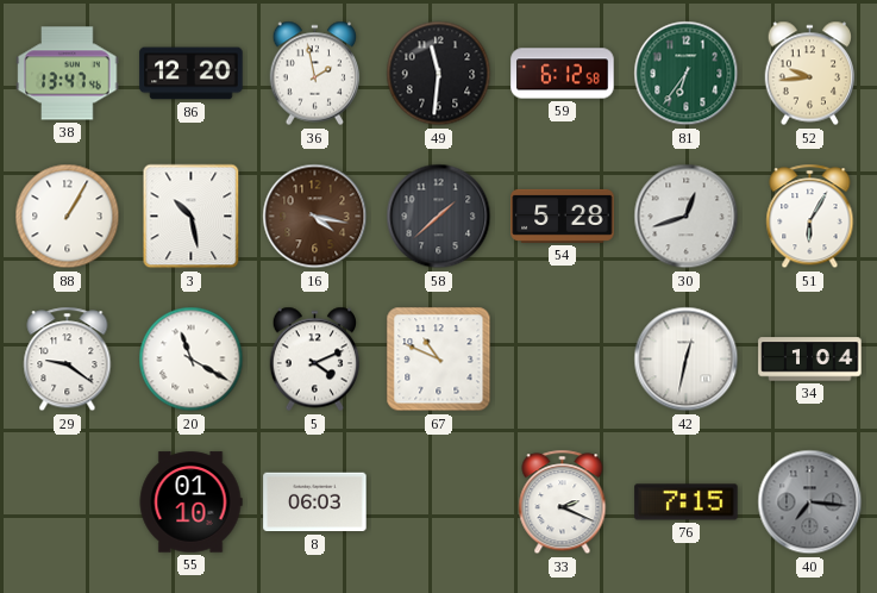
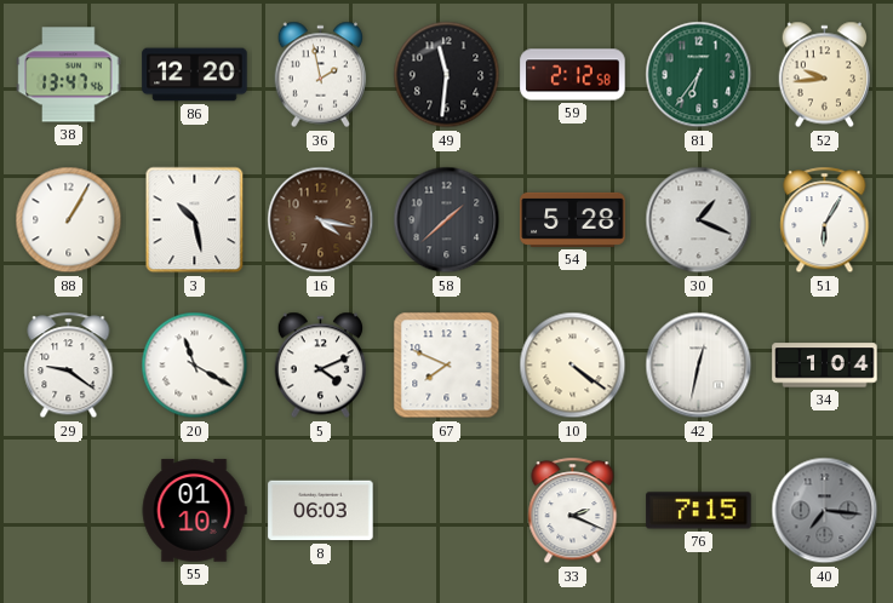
59: 6:12 -> 2:12 (573, 75)
30: 12:42 -> 1:19 (699, 220)
67: 10:49 -> 7:49 (447, 366)
10: none -> 4:21 (573, 366)
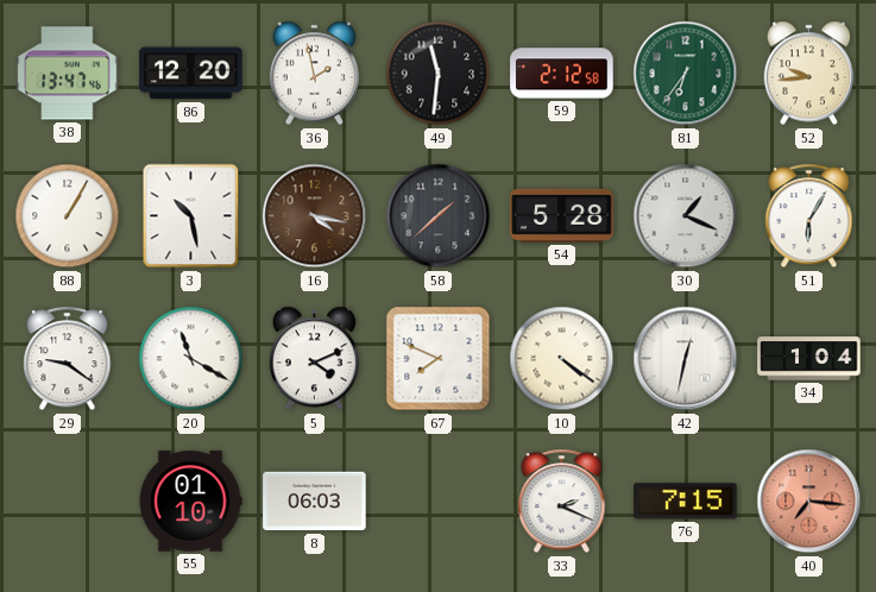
40 dial: grey -> salmon (809, 502)
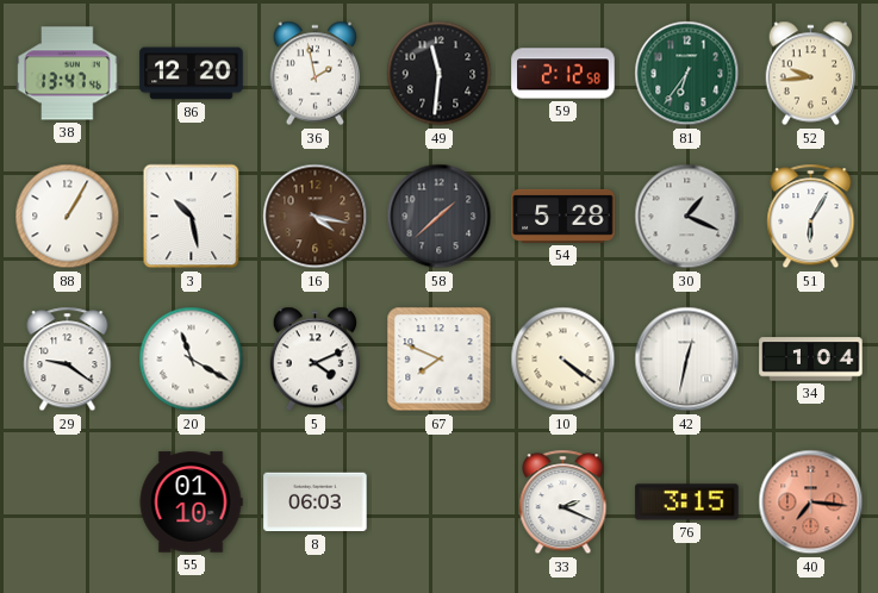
76: 7:15 -> 3:15 (687, 503)
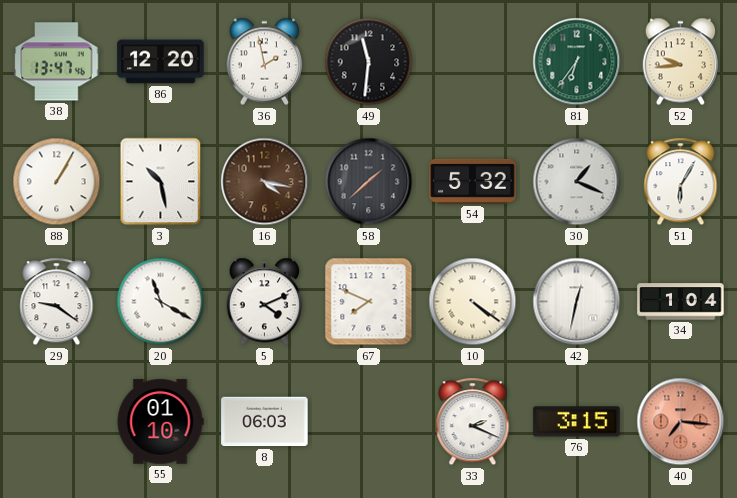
59: 2:12 -> none (563, 74)
54: 5:28 -> 5:32 (473, 181)
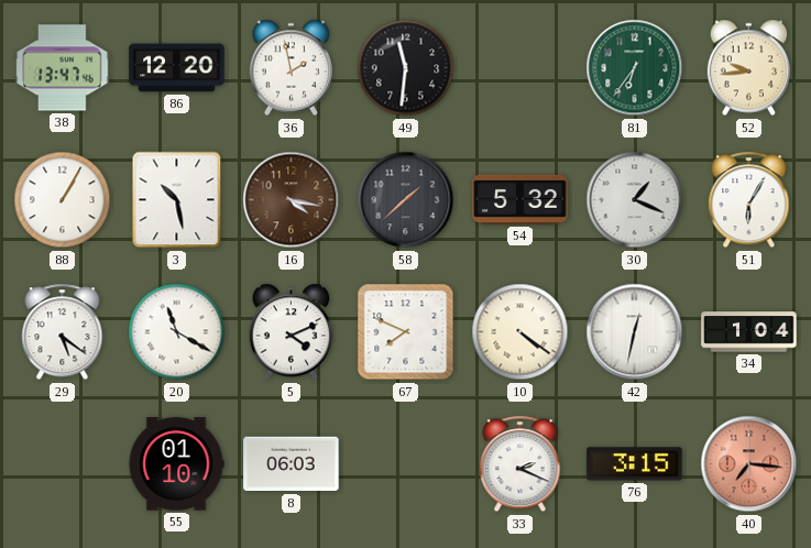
29: 9:21 -> 5:21 (63, 332)
